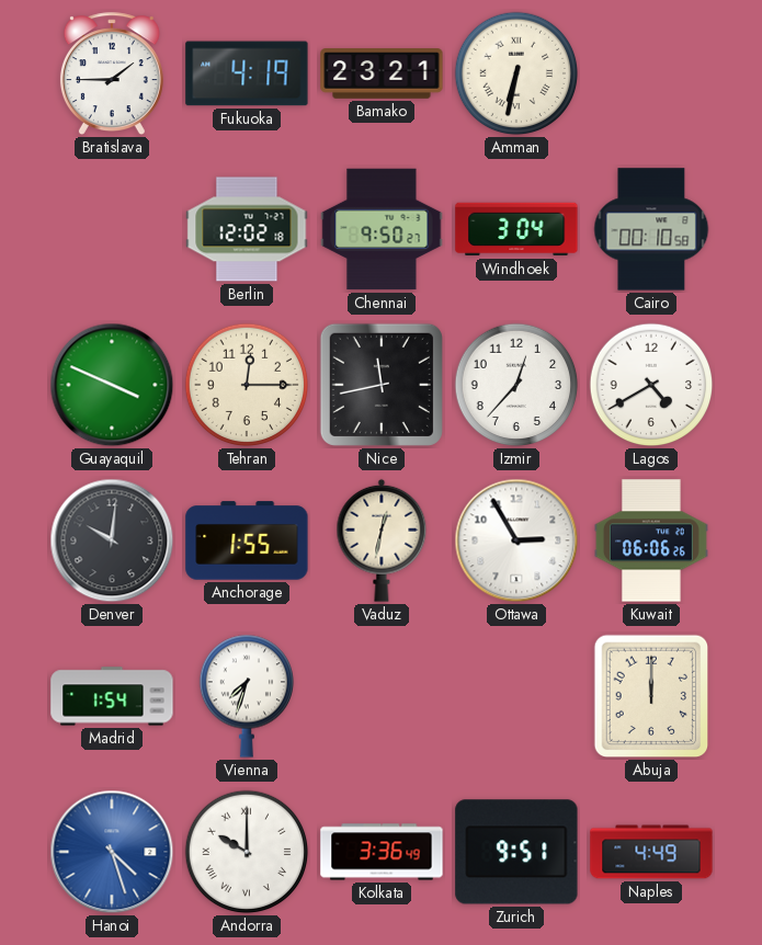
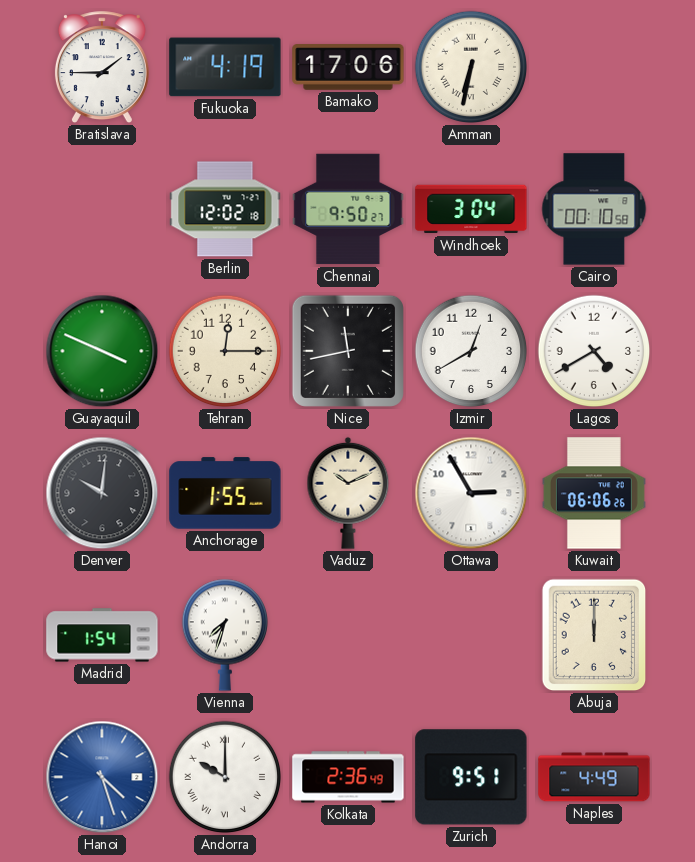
Bamako: 23:21 -> 17:06 (348, 67)
Izmir: 12:37 -> 12:40 (471, 351)
Vaduz: 12:32 -> 10:11 (348, 493)
Kolkata: 3:36 -> 2:36 (348, 777)
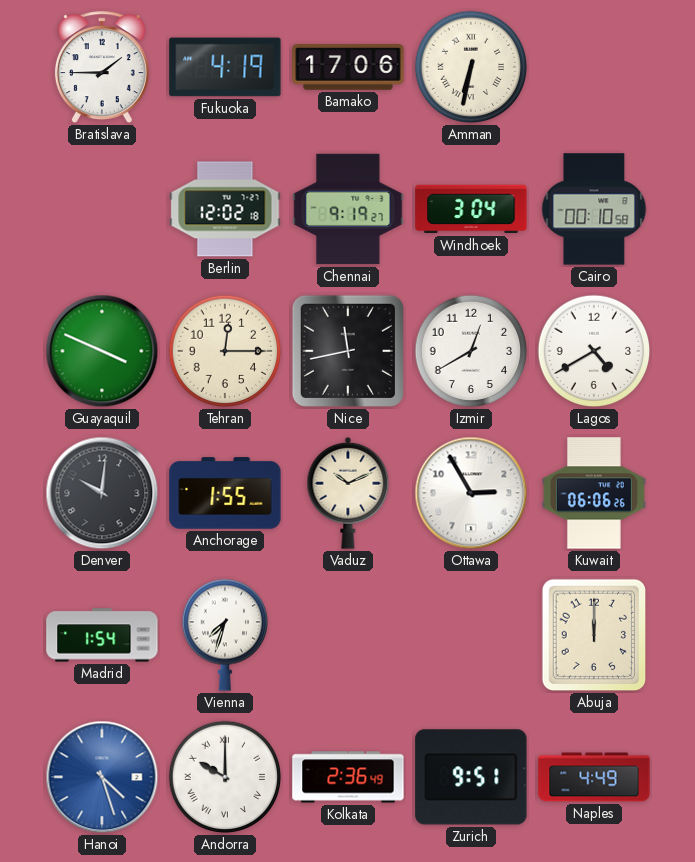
Chennai: 9:50 -> 9:19 (348, 209)
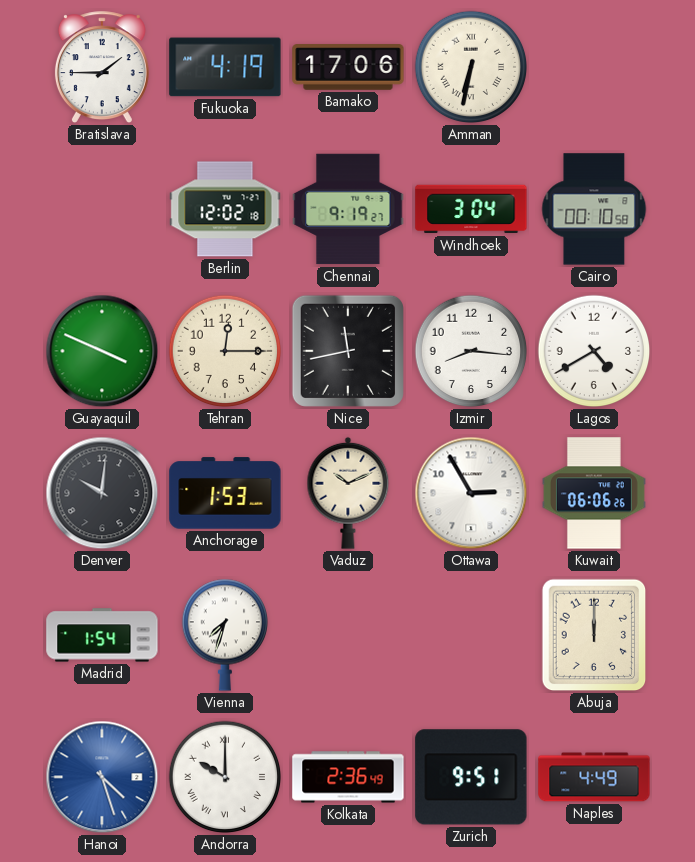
Izmir: 12:40 -> 8:16 (471, 351)
Anchorage: 1:55 -> 1:53 (225, 493)
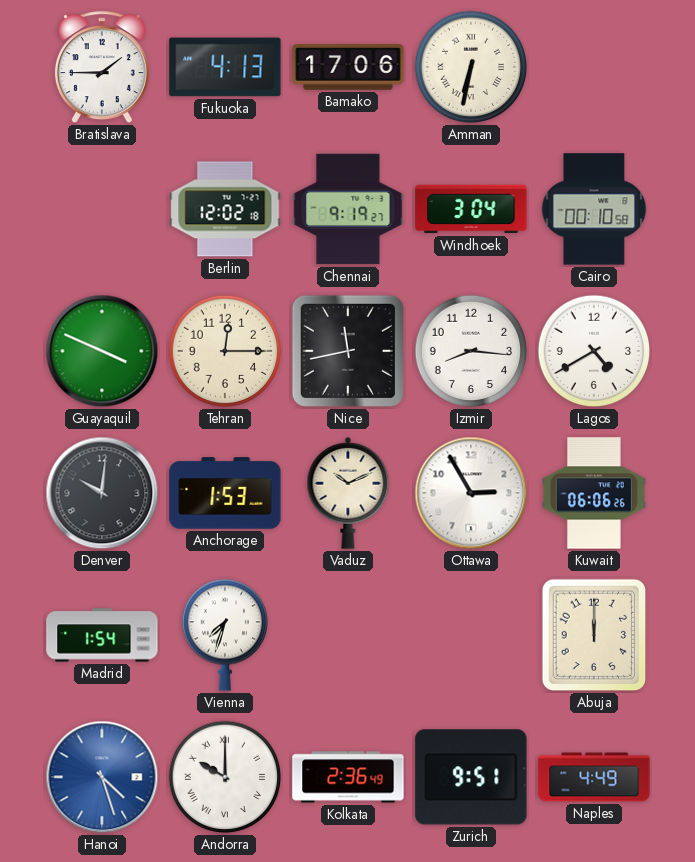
Fukuoka: 4:19 -> 4:13 (225, 67)
